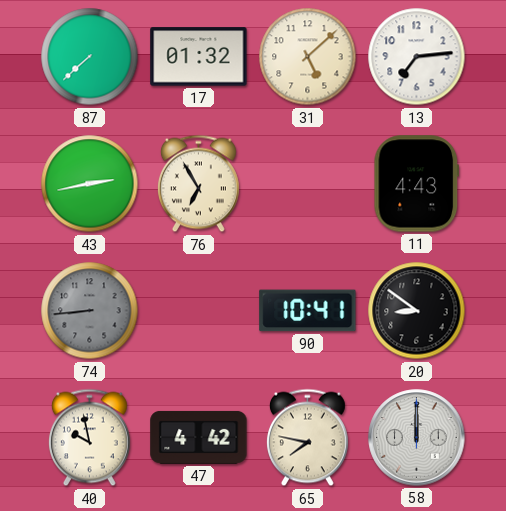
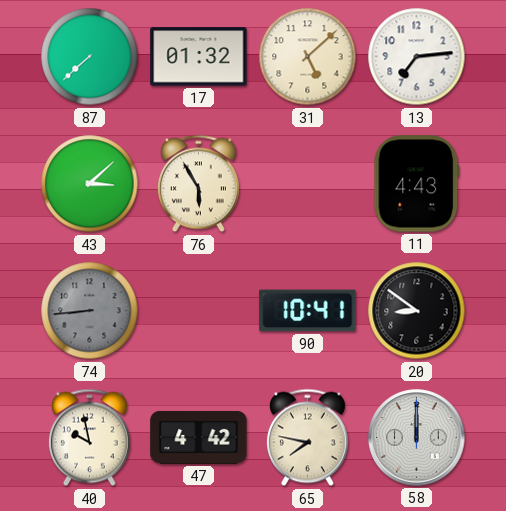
43: 2:43 -> 3:08 (90, 184)
76: 6:55 -> 5:55 (198, 184)
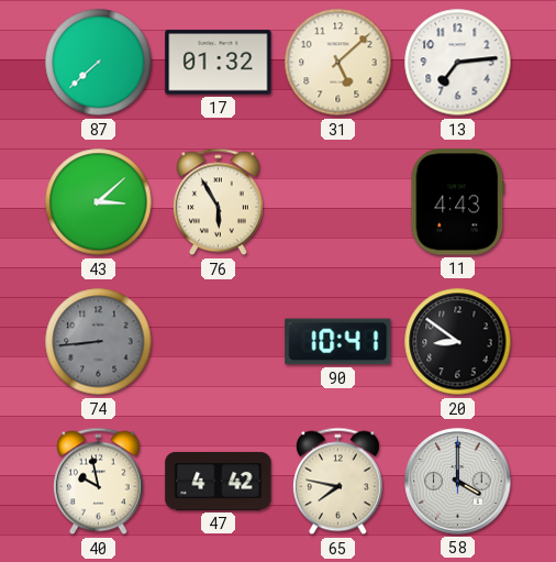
58: 12:00 -> 4:00 (458, 482)
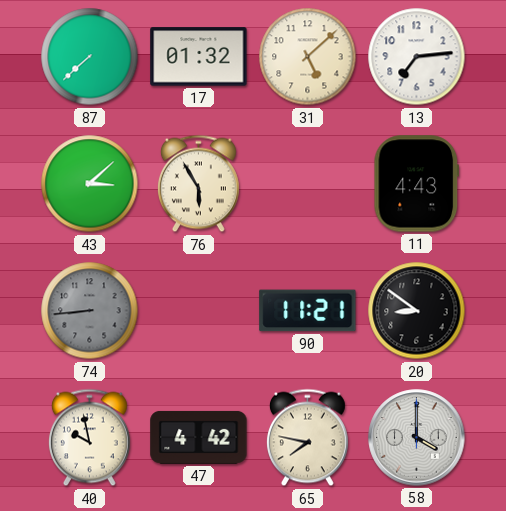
90: 10:41 -> 11:21 (308, 311)
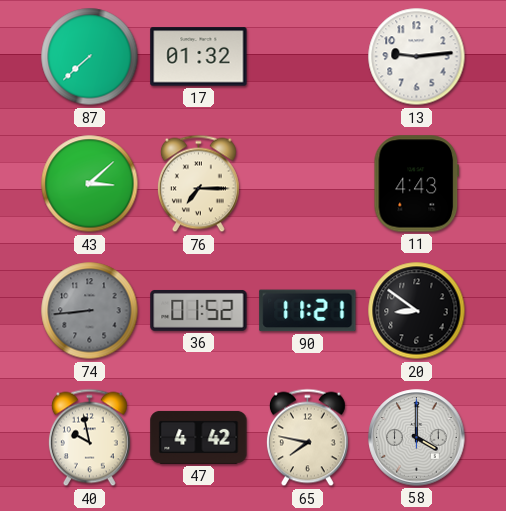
31: 5:08 -> none (308, 57)
13: 7:14 -> 9:14 (417, 57)
76: 5:55 -> 7:15 (198, 184)
36: none -> 01:52 (199, 310)
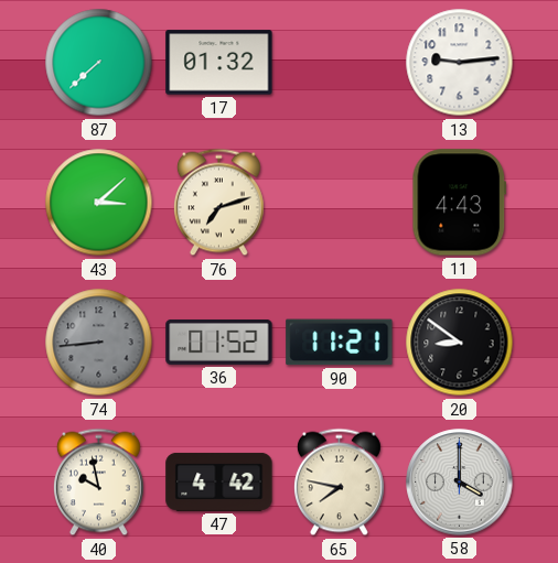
76: 7:15 -> 7:12 (218, 203)
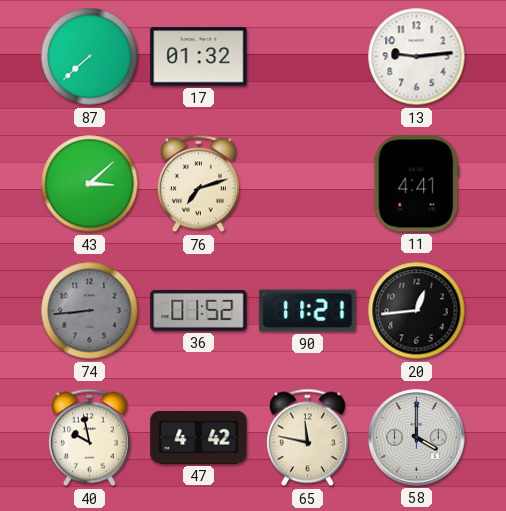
11: 4:43 -> 4:41 (417, 184)
20: 8:51 -> 12:44 (417, 311)
65: 7:47 -> 11:47 (307, 438)
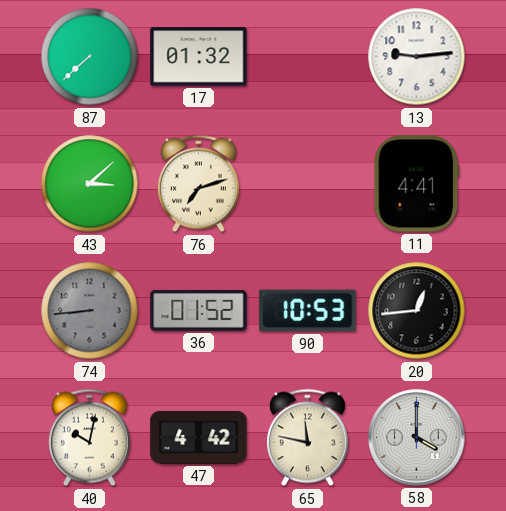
90: 11:21 -> 10:53 (308, 311)
40: 9:58 -> 10:02 (89, 438)
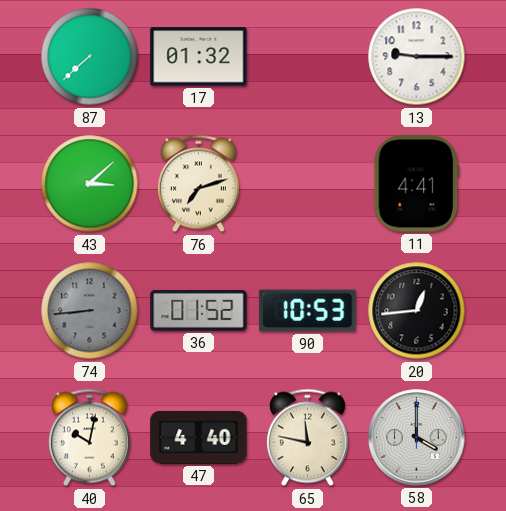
13: 9:14 -> 9:15 (417, 57)
47: 4:42 -> 4:40 (199, 437)
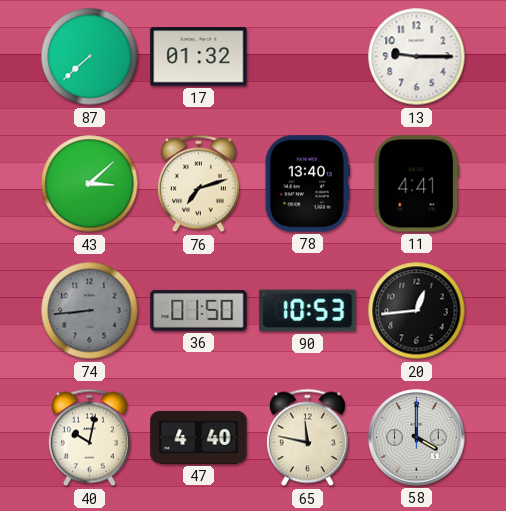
78: none -> 13:40 (307, 184)
36: 01:52 -> 01:50 (199, 310)
